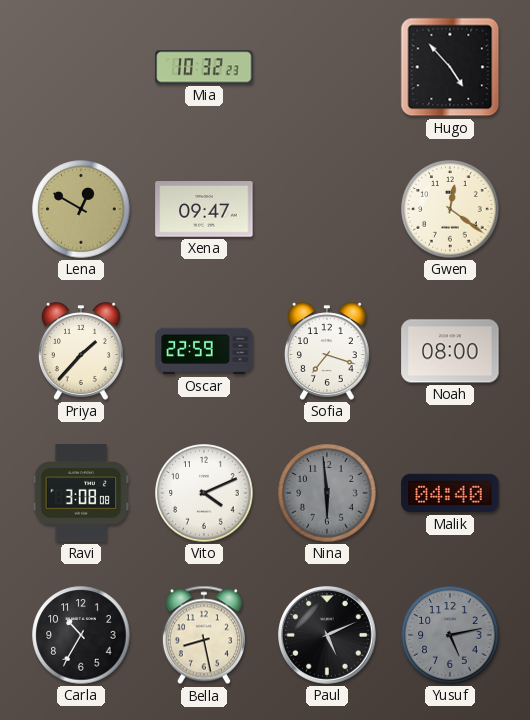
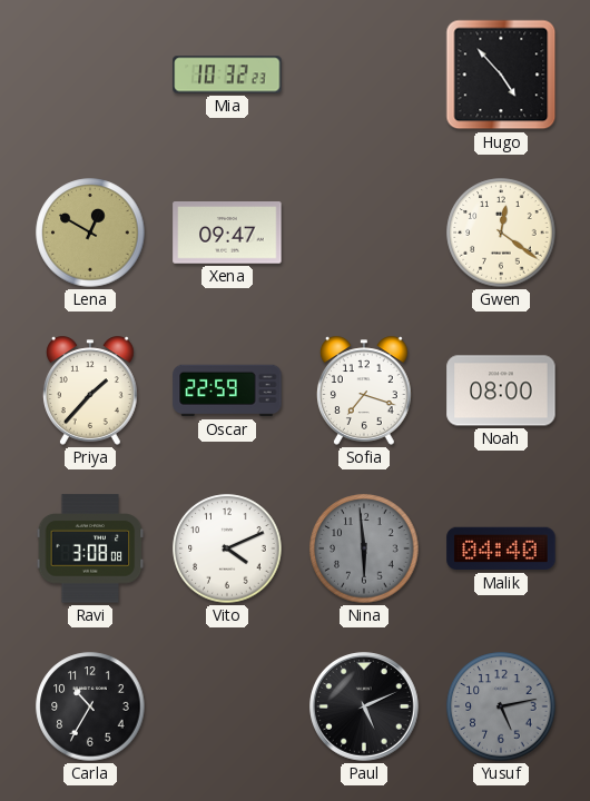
Bella: 8:28 -> none (204, 635)
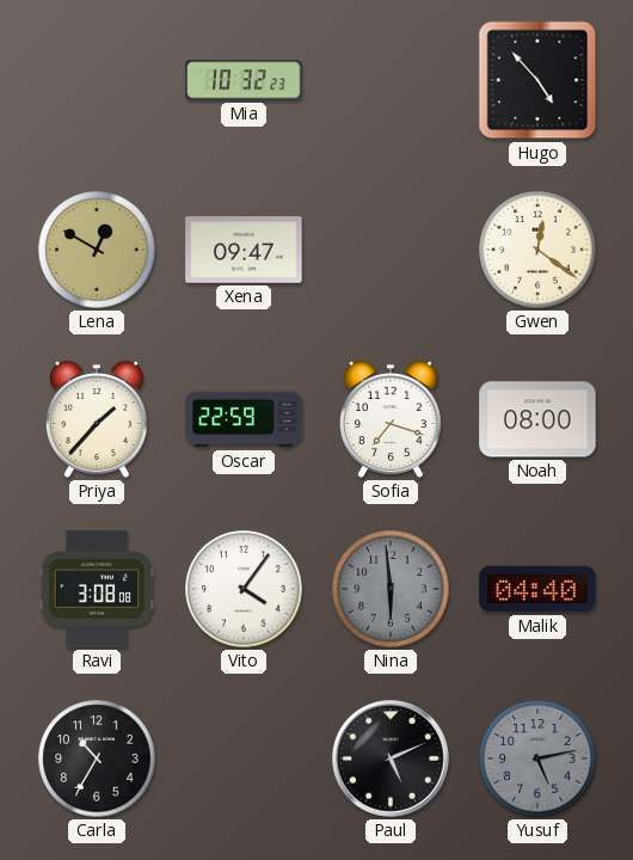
Vito: 4:11 -> 4:06 (244, 589)
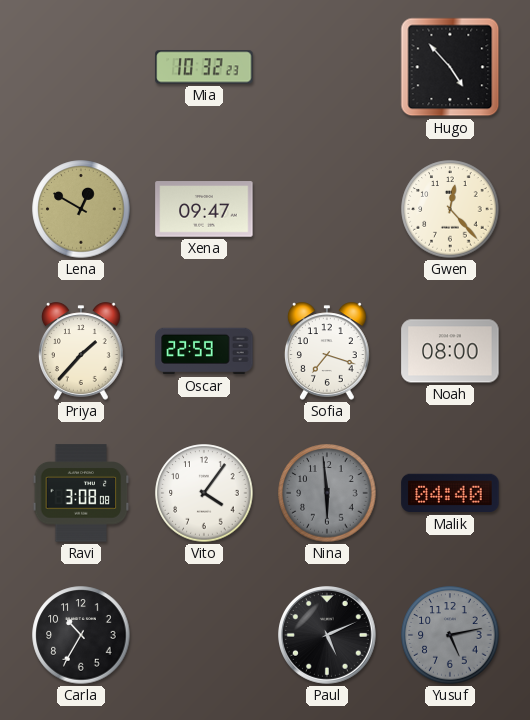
Gwen: 12:21 -> 12:23 (450, 209)
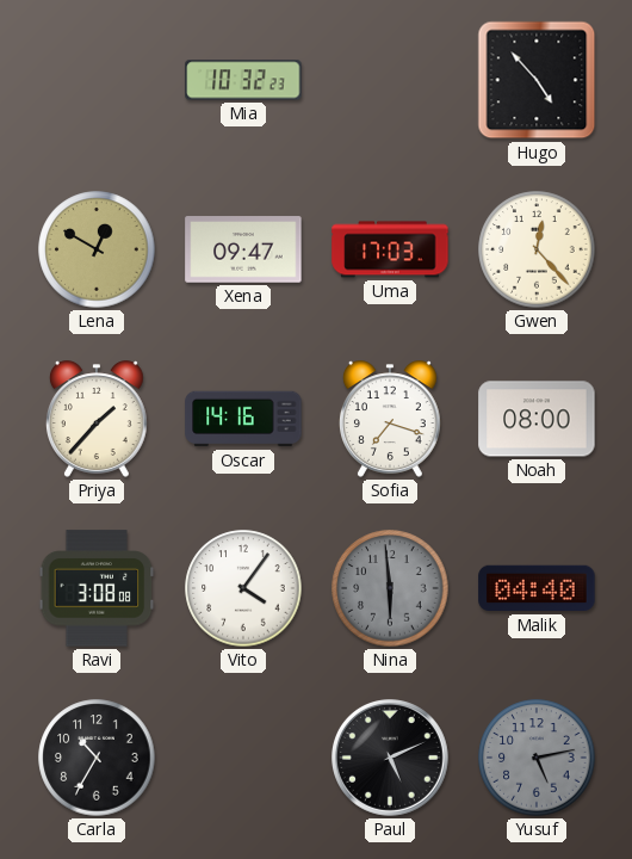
Uma: none -> 17:03 (390, 249)
Oscar: 22:59 -> 14:16 (243, 419)
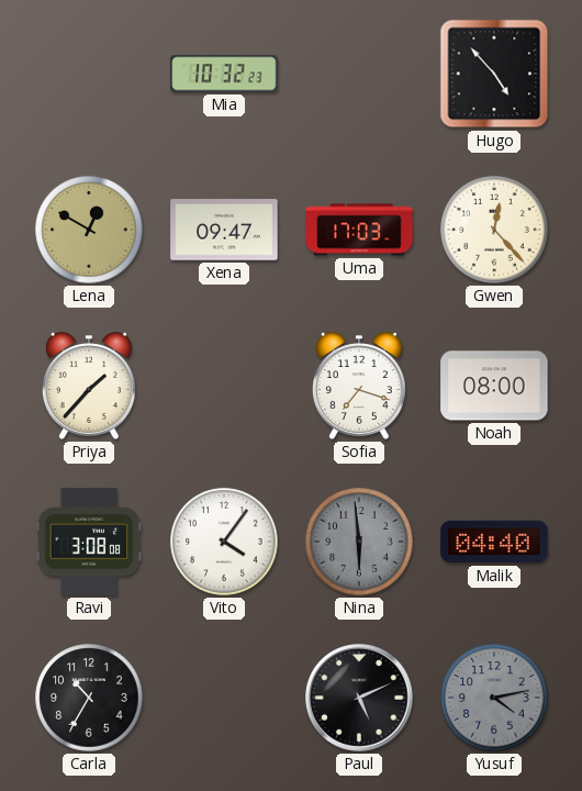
Oscar: 14:16 -> none (243, 419)
Yusuf: 5:13 -> 4:13 (494, 698)
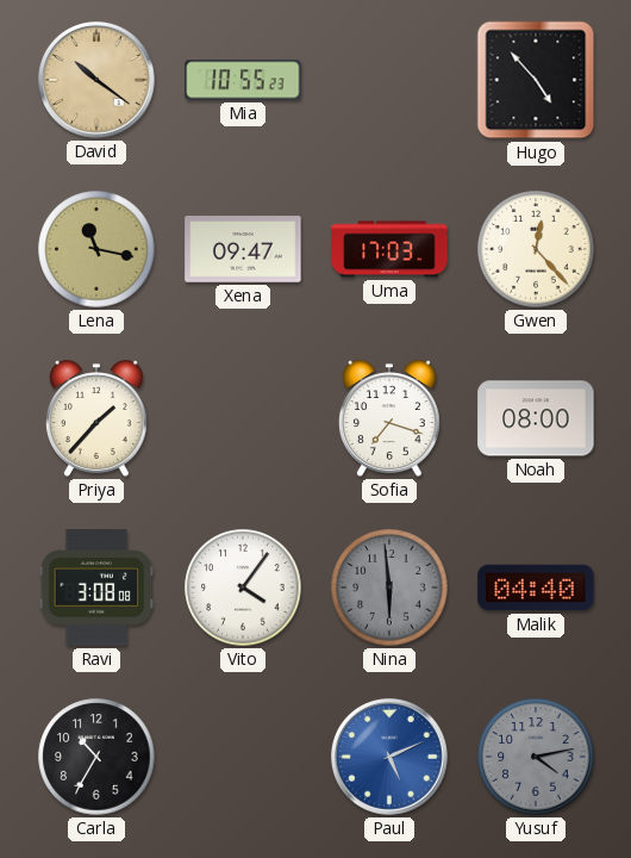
David: none -> 10:21 (98, 81)
Mia: 10:32 -> 10:55 (243, 80)
Lena: 12:50 -> 11:17 (96, 249)
Paul dial: black -> blue (391, 758)
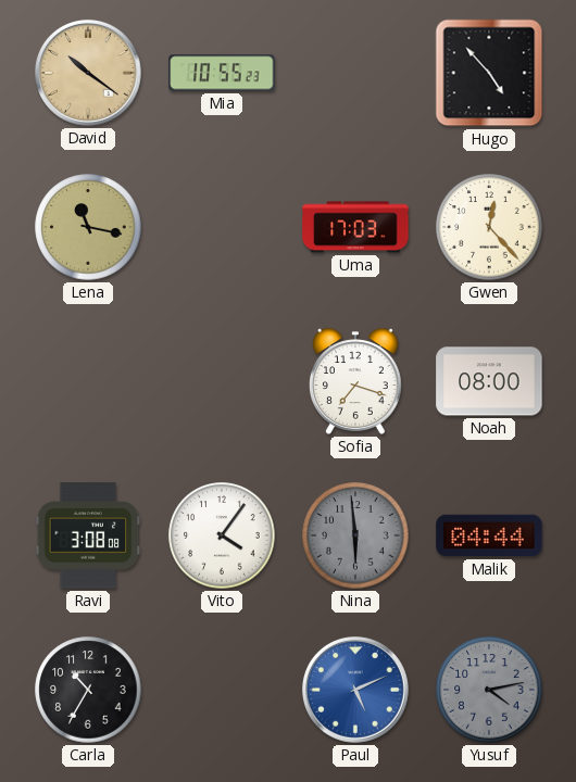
Xena: 09:47 -> none (243, 249)
Priya: 1:37 -> none (96, 418)
Malik: 04:40 -> 04:44 (489, 535)
